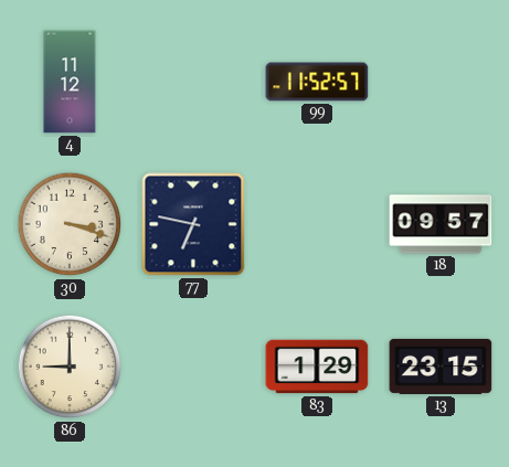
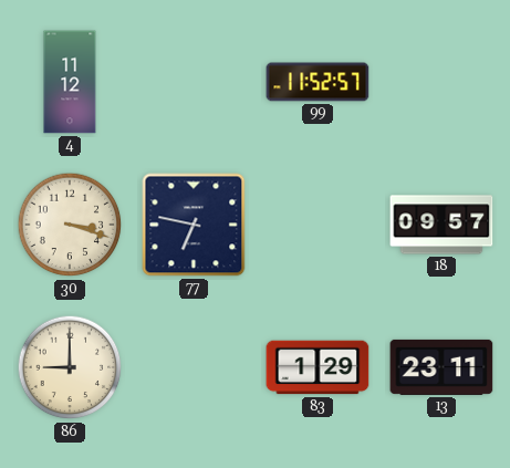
13: 23:15 -> 23:11 (441, 367)
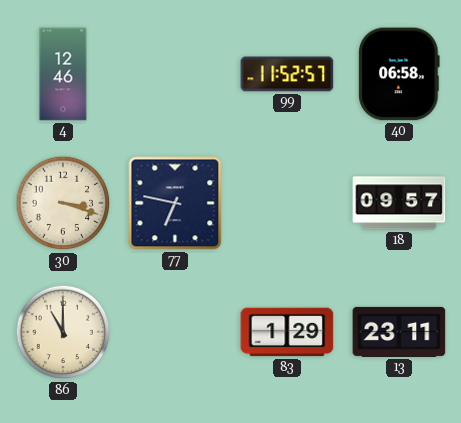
4: 11:12 -> 12:46 (63, 74)
40: none -> 06:58 (399, 74)
86: 9:00 -> 11:00 (63, 332)
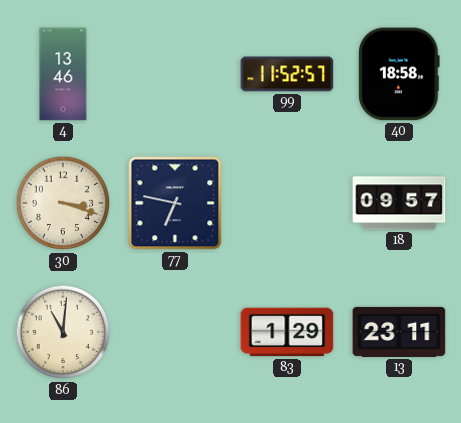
4: 12:46 -> 13:46 (63, 74)
40: 06:58 -> 18:58 (399, 74)
86: 11:00 -> 11:01 (63, 332)
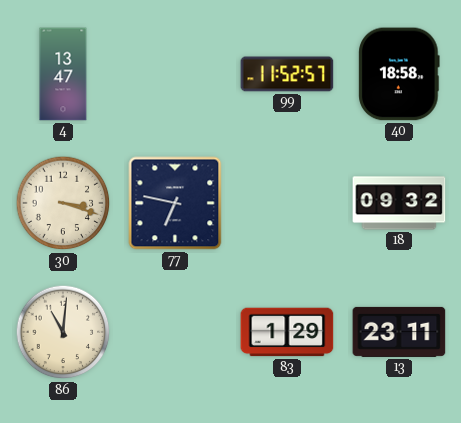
4: 13:46 -> 13:47 (63, 74)
18: 09:57 -> 09:32 (399, 203)
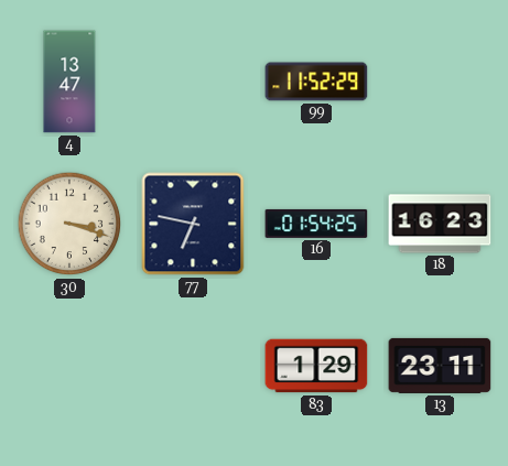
99: 11:52:57 -> 11:52:29 (316, 82)
40: 18:58 -> none (399, 74)
16: none -> 01:54 (316, 224)
18: 09:32 -> 16:23 (440, 224)
86: 11:01 -> none (63, 332)
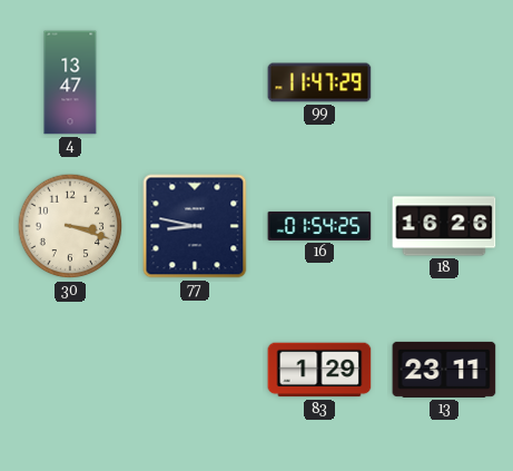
99: 11:52 -> 11:47 (319, 82)
77: 6:47 -> 8:47 (195, 226)
18: 16:23 -> 16:26 (444, 226)
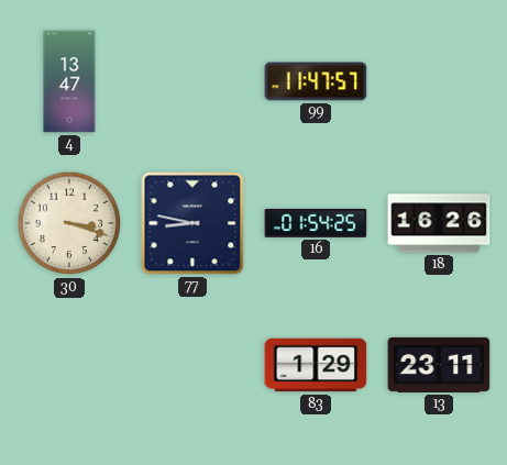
99: 11:47:29 -> 11:47:57 (316, 81)
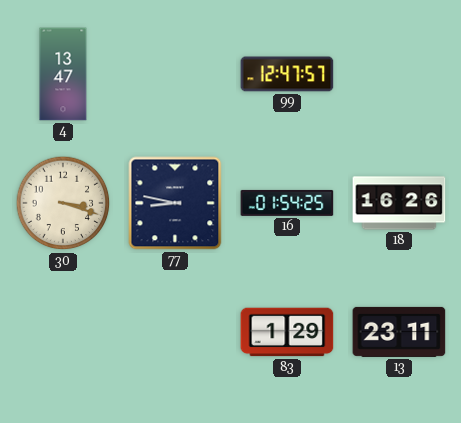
99: 11:47 -> 12:47 (287, 74)
